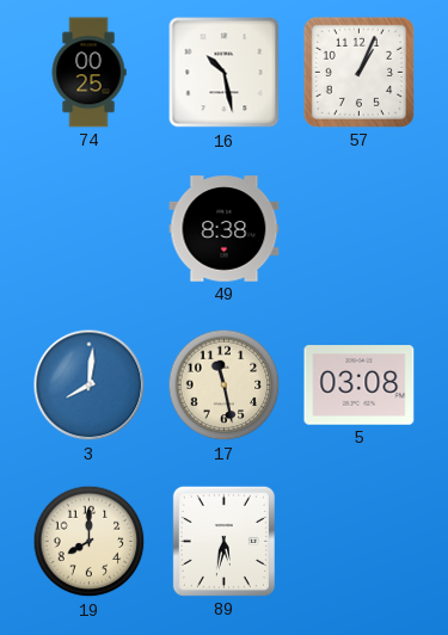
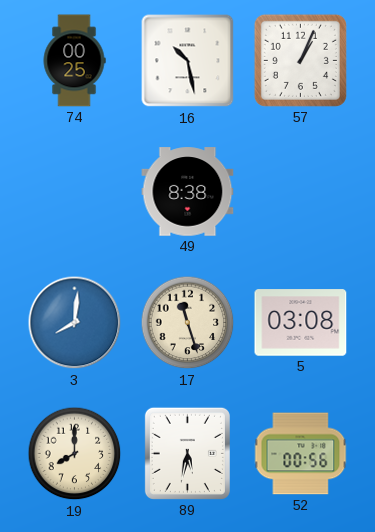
17: 11:28 -> 11:27 (188, 323)
52: none -> 00:56 (301, 454)
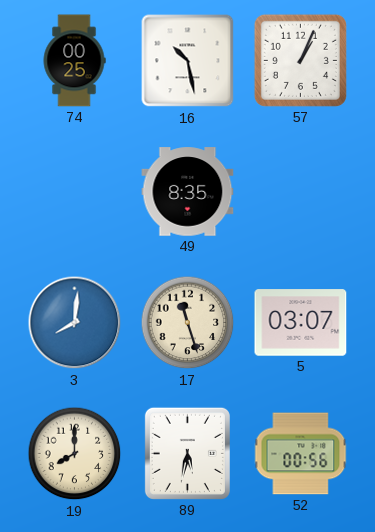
49: 8:38 -> 8:35 (188, 192)
5: 03:08 -> 03:07 (301, 323)
